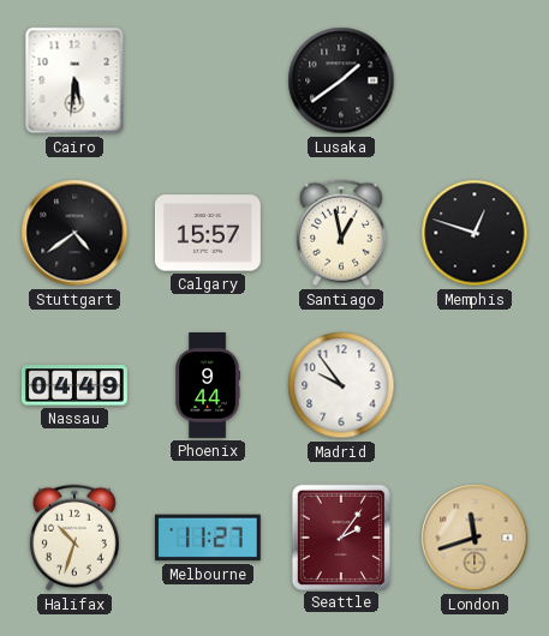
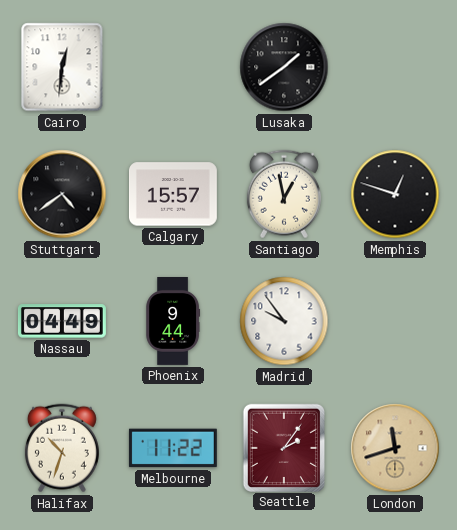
Cairo: 5:31 -> 12:31 (62, 67)
Melbourne: 11:27 -> 11:22 (173, 448)
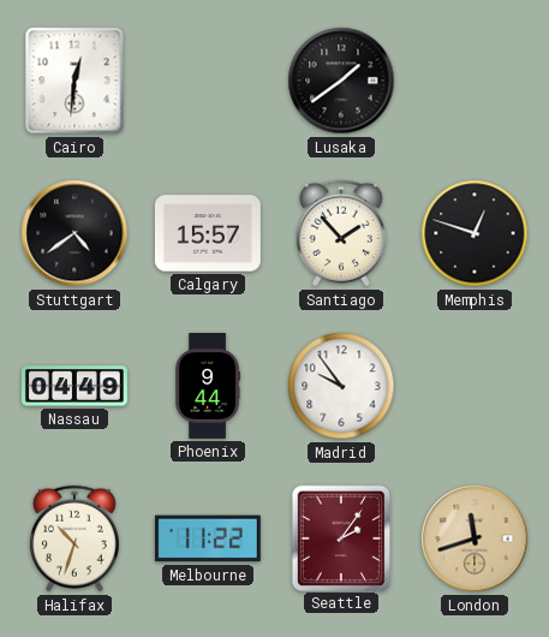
Santiago: 12:58 -> 1:53 (341, 233)
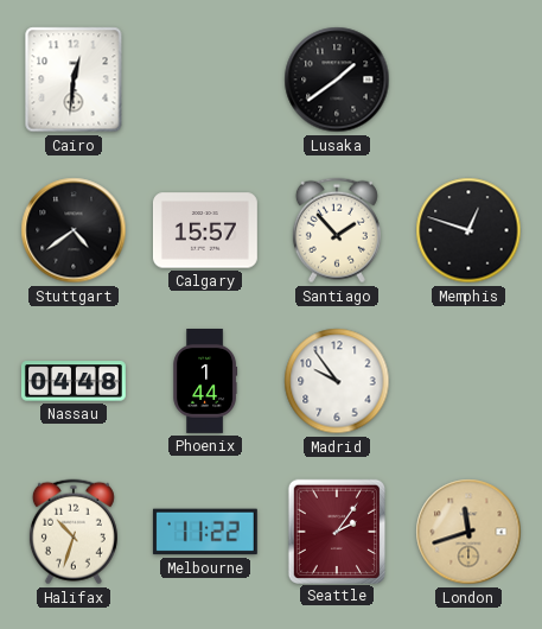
Nassau: 04:49 -> 04:48 (74, 381)
Phoenix: 9:44 -> 1:44 (205, 382)
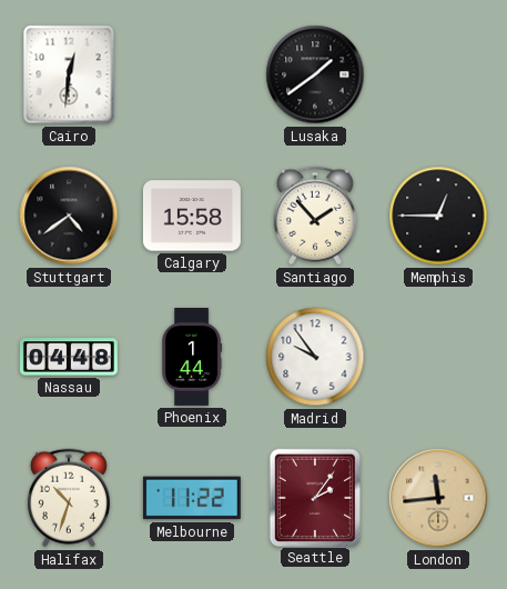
Calgary: 15:57 -> 15:58 (192, 216)
Memphis: 12:48 -> 12:45 (438, 216)
London: 11:42 -> 11:44 (438, 498)
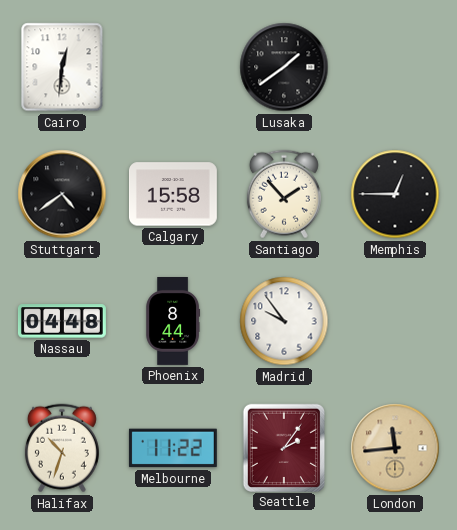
Phoenix: 1:44 -> 8:44 (173, 322)
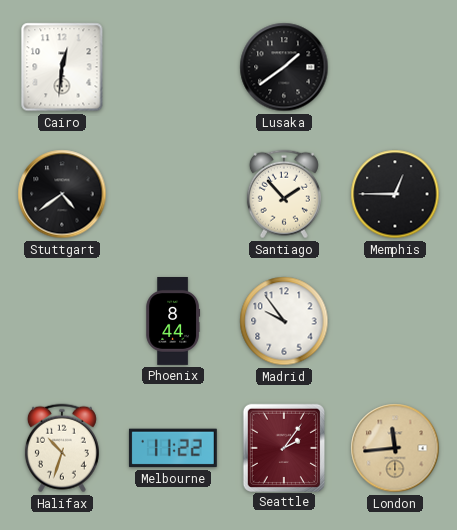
Calgary: 15:58 -> none (173, 194)
Nassau: 04:48 -> none (62, 321)
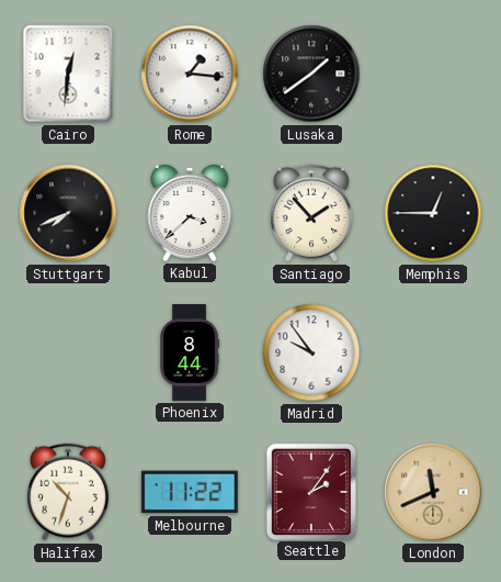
Rome: none -> 1:16 (190, 74)
Stuttgart: 4:39 -> 7:41 (68, 213)
Kabul: none -> 3:38 (190, 213)
London: 11:44 -> 11:41 (433, 492)
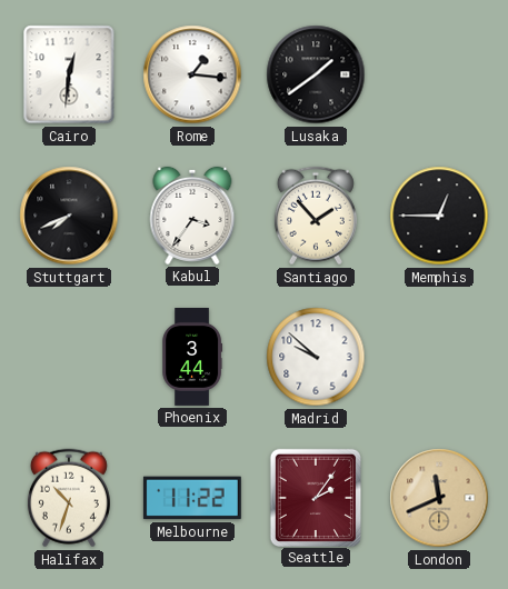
Kabul: 3:38 -> 3:36 (192, 216)
Phoenix: 8:44 -> 3:44 (192, 358)
Madrid: 9:54 -> 9:52 (316, 357)
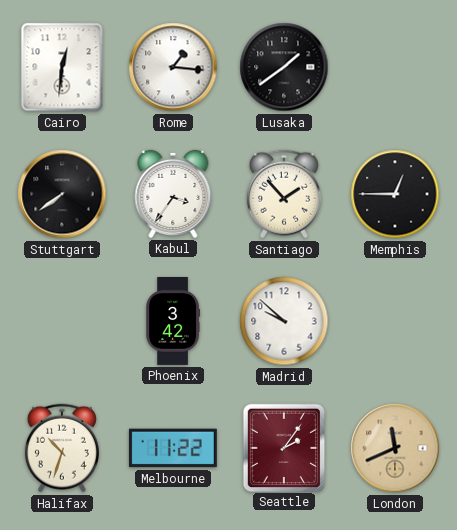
Stuttgart: 7:41 -> 7:39 (62, 194)
Phoenix: 3:44 -> 3:42 (173, 322)
